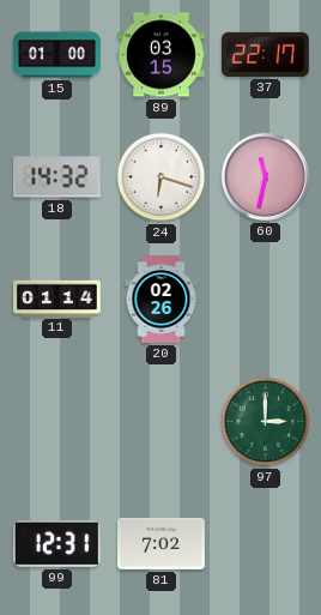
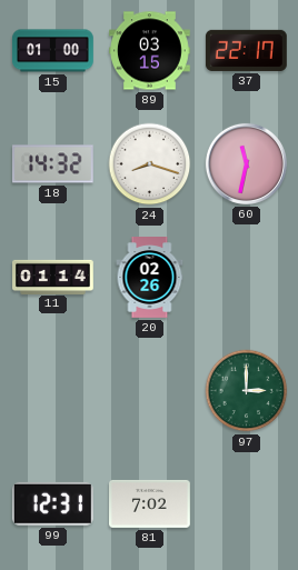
24: 6:18 -> 8:18 (150, 164)
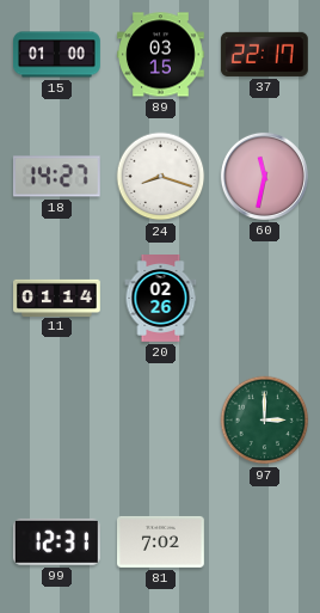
18: 14:32 -> 14:27 (56, 177)
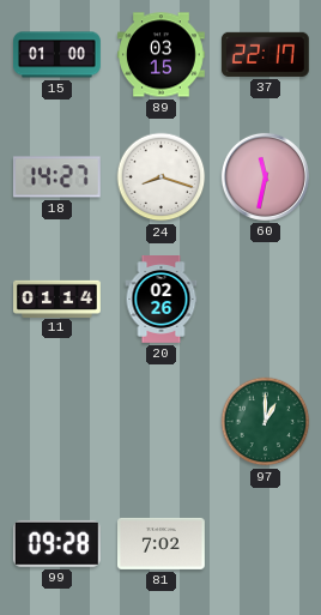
97: 3:00 -> 1:00 (266, 422)
99: 12:31 -> 09:28 (56, 543)
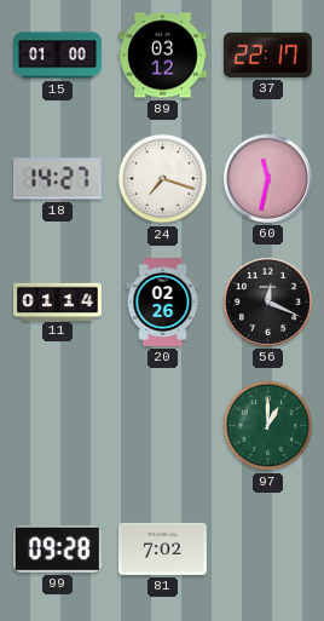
89: 03:15 -> 03:12 (163, 56)
24: 8:18 -> 7:18 (163, 179)
56: none -> 12:19 (267, 301)
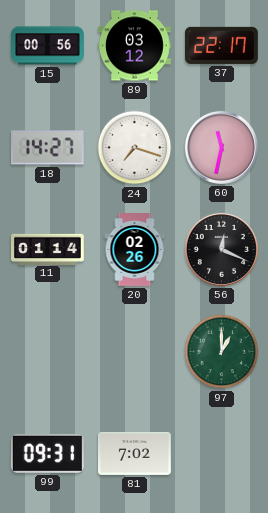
15: 01:00 -> 00:56 (48, 46)
99: 09:28 -> 09:31 (47, 453)
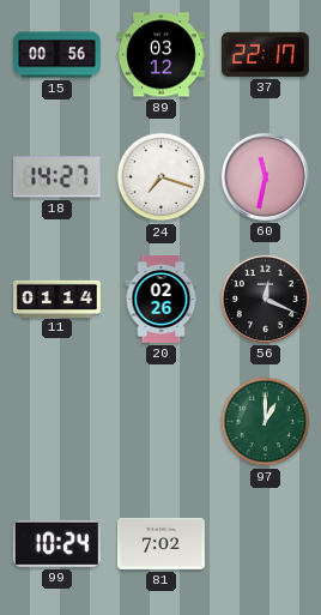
99: 09:31 -> 10:24 (56, 543)
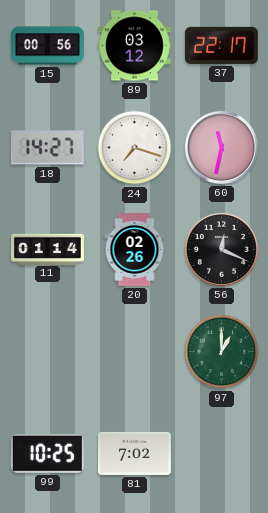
99: 10:24 -> 10:25 (47, 453)
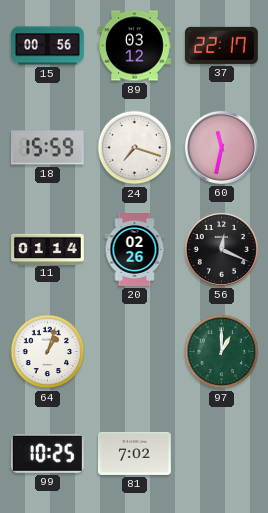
18: 14:27 -> 15:59 (47, 148)
64: none -> 1:03 (48, 352)
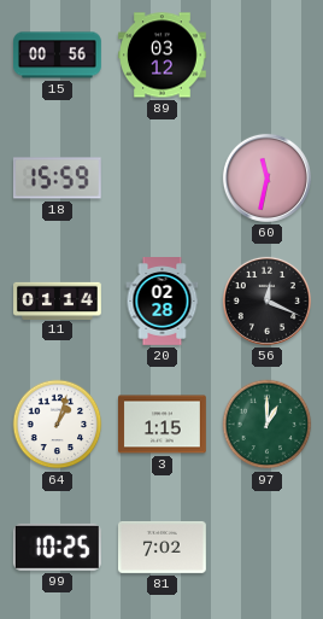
37: 22:17 -> none (221, 45)
24: 7:18 -> none (135, 148)
20: 02:26 -> 02:28 (163, 302)
3: none -> 1:15 (163, 425)
